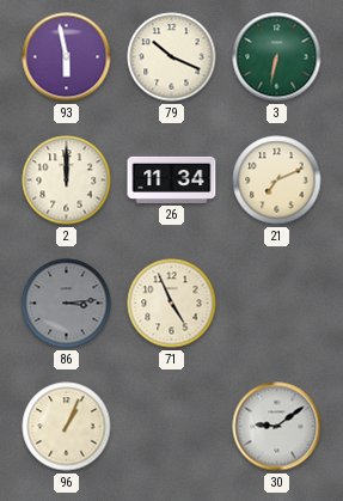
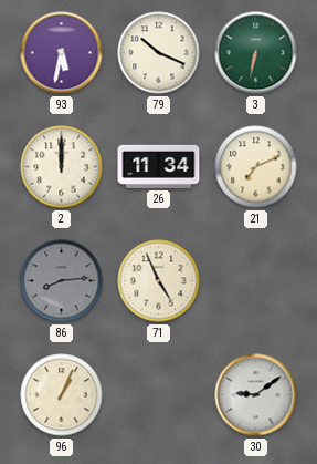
93: 5:58 -> 5:32 (62, 53)
86: 3:14 -> 8:14 (62, 281)
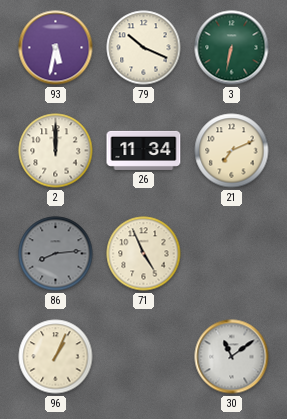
30: 9:09 -> 11:09 (232, 357)
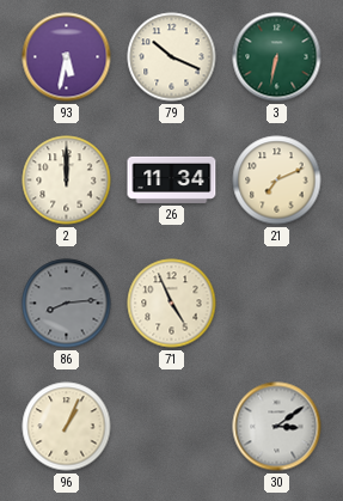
30: 11:09 -> 3:09 (277, 427)
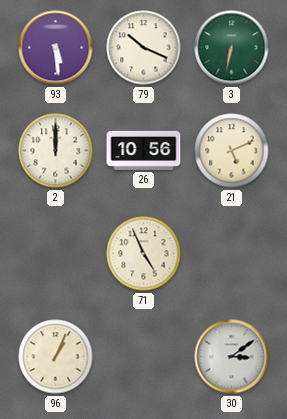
93: 5:32 -> 5:29 (56, 48)
26: 11:34 -> 10:56 (144, 150)
21: 7:11 -> 5:11 (232, 151)
86: 8:14 -> none (67, 304)
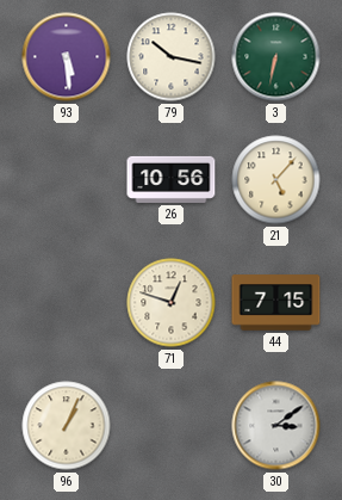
79: 10:19 -> 10:17 (172, 57)
2: 12:00 -> none (56, 151)
21: 5:11 -> 5:07 (276, 180)
71: 4:56 -> 12:48 (172, 303)
44: none -> 7:15 (276, 303)
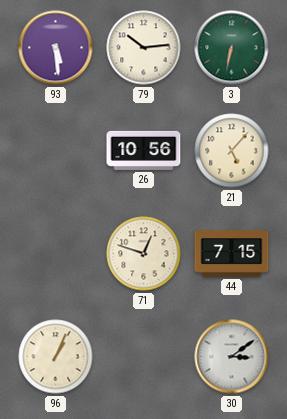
79: 10:17 -> 10:14 (144, 48)
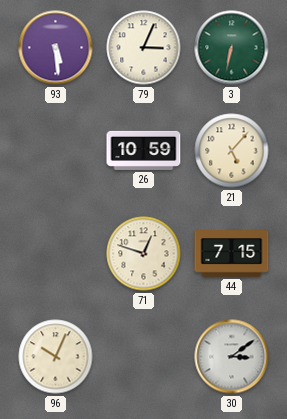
79: 10:14 -> 3:04 (144, 48)
26: 10:56 -> 10:59 (144, 150)
96: 1:04 -> 10:04 (56, 357)
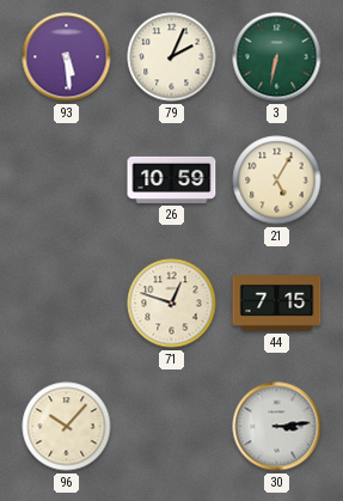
79: 3:04 -> 2:04 (172, 57)
21: 5:07 -> 5:05 (277, 181)
96: 10:04 -> 10:07 (67, 427)
30: 3:09 -> 3:14 (277, 427)
